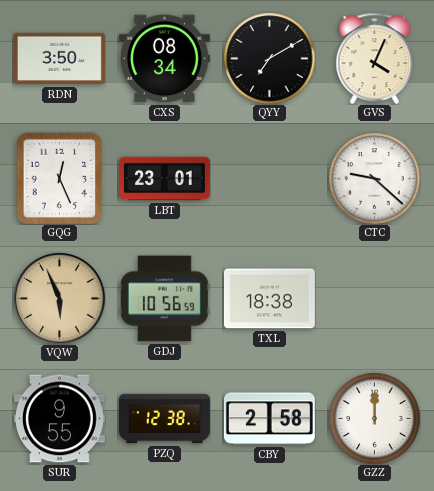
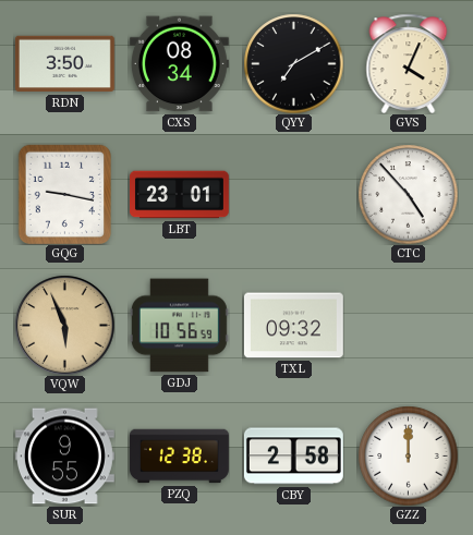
GQG: 12:26 -> 9:17 (64, 194)
CTC: 9:22 -> 4:53 (408, 194)
TXL: 18:38 -> 09:32 (293, 326)
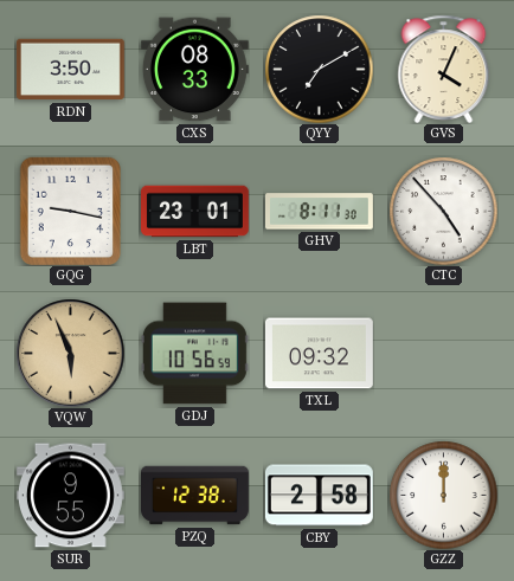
CXS: 08:34 -> 08:33 (194, 70)
GHV: none -> 8:11 (320, 212)
